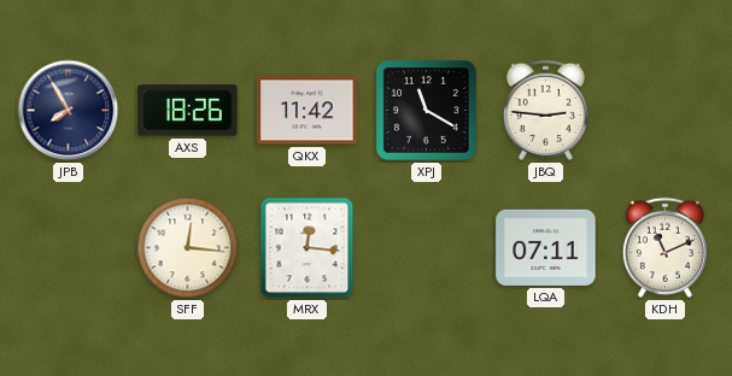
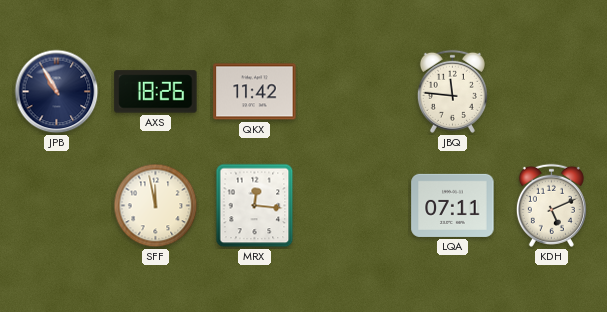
JPB: 7:55 -> 10:55 (57, 92)
XPJ: 11:20 -> none (426, 110)
JBQ: 2:46 -> 11:46 (452, 91)
SFF: 12:16 -> 11:58 (156, 206)
KDH: 11:11 -> 5:11 (551, 205)
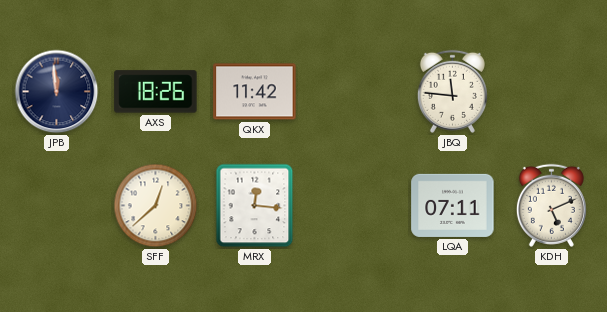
JPB: 10:55 -> 11:59 (57, 92)
SFF: 11:58 -> 12:38 (156, 206)
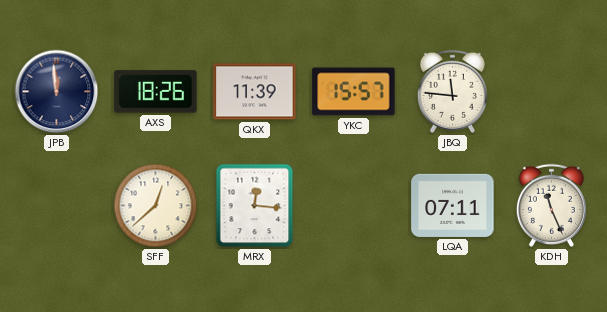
QKX: 11:42 -> 11:39 (255, 92)
YKC: none -> 15:57 (354, 92)
KDH: 5:11 -> 11:26 (551, 205)
